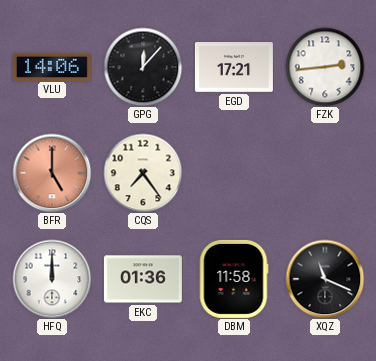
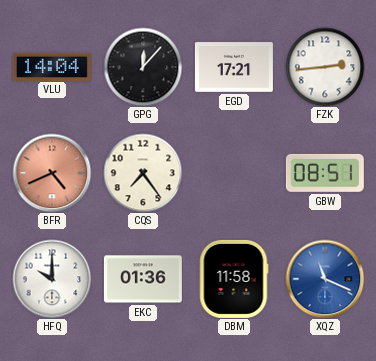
VLU: 14:06 -> 14:04 (52, 66)
BFR: 5:00 -> 4:41 (52, 173)
GBW: none -> 08:51 (325, 173)
HFQ: 12:00 -> 10:00 (52, 279)
XQZ dial: black -> blue (325, 279)
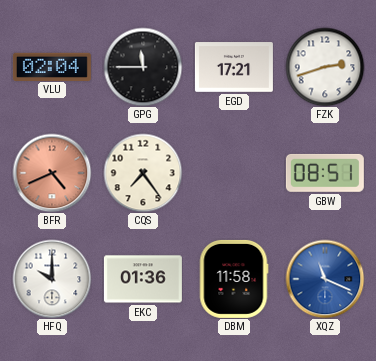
VLU: 14:04 -> 02:04 (52, 66)
GPG: 12:07 -> 11:45 (143, 67)
FZK: 2:44 -> 2:42 (325, 67)
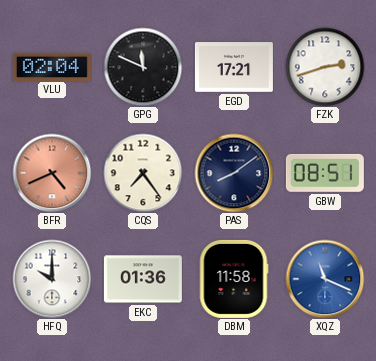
GPG: 11:45 -> 11:49 (143, 67)
PAS: none -> 8:09 (234, 173)
